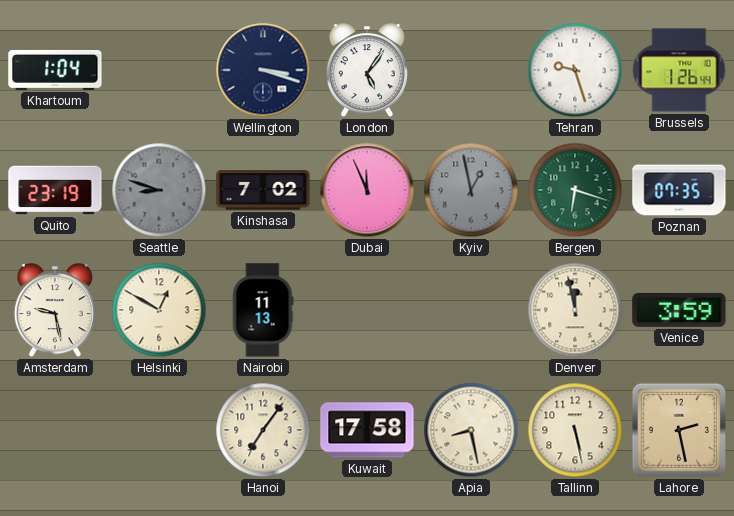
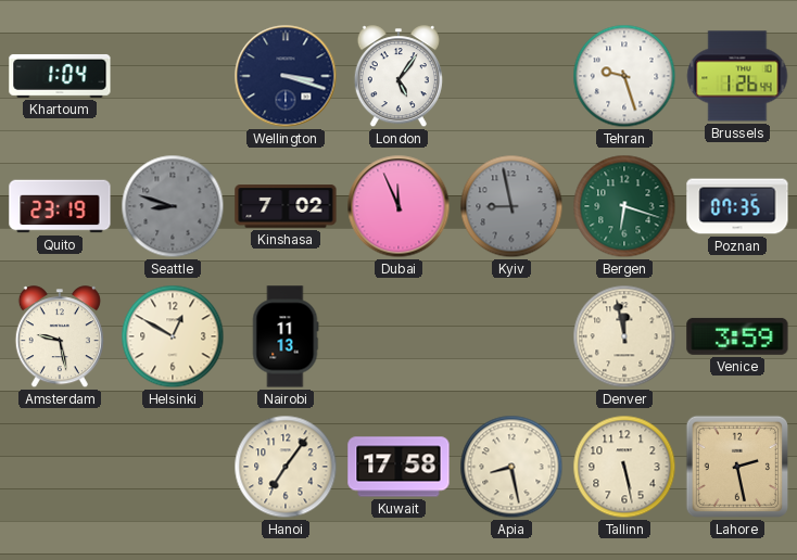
Kyiv: 12:58 -> 8:58 (511, 206)
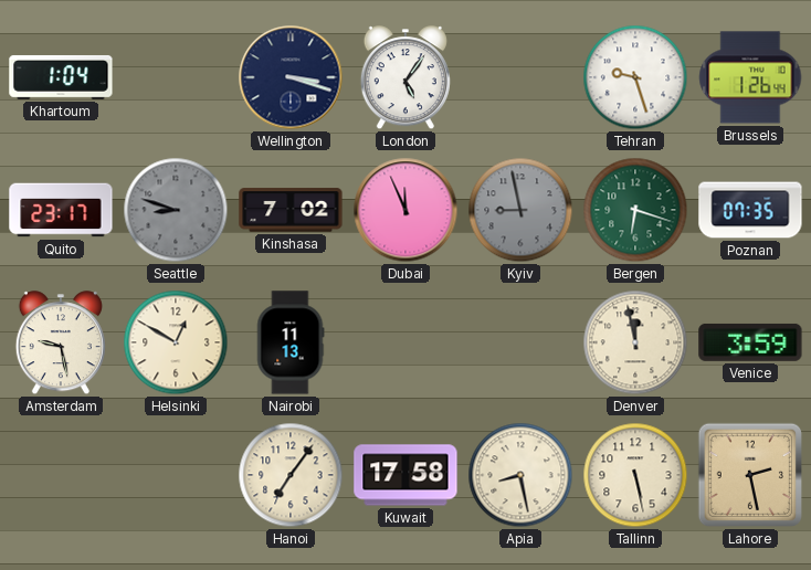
Quito: 23:19 -> 23:17 (61, 210)
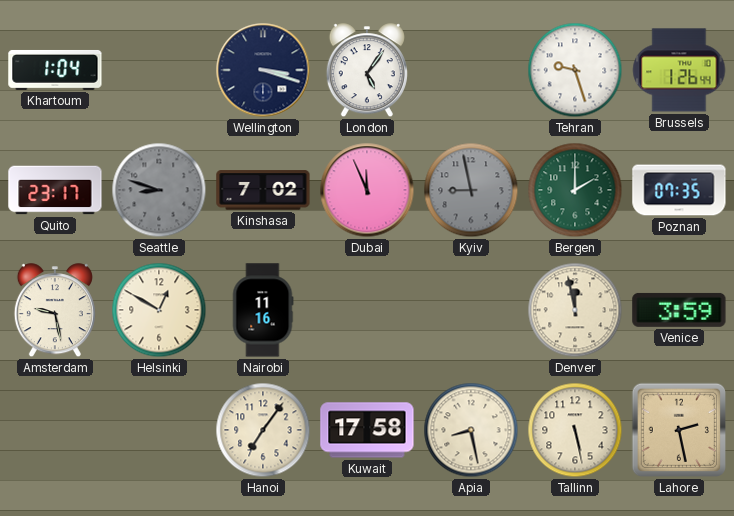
Bergen: 6:18 -> 2:00 (575, 190)
Nairobi: 11:13 -> 11:16 (263, 310)
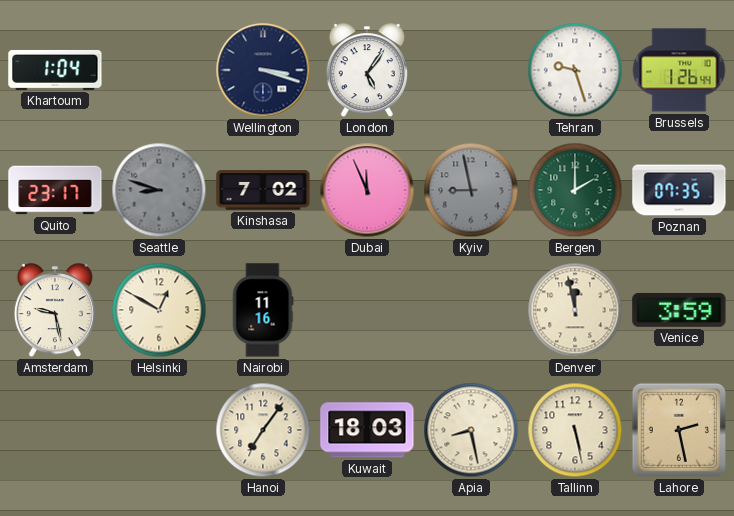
Kuwait: 17:58 -> 18:03 (367, 430)
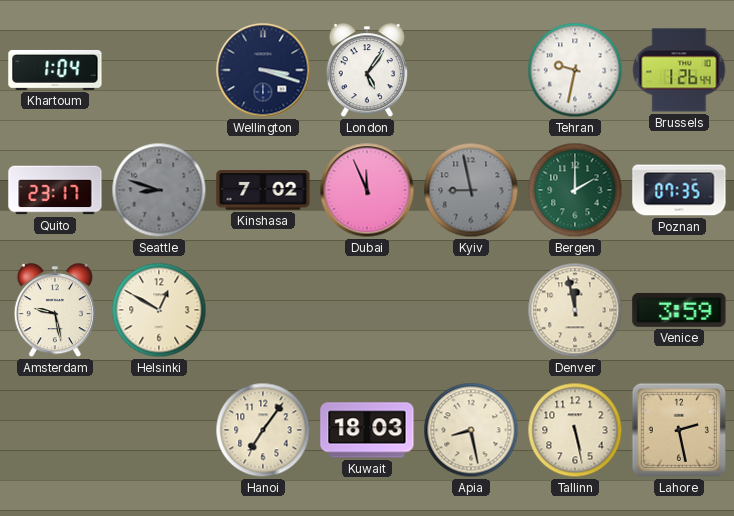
Tehran: 9:27 -> 9:32 (575, 70)
Nairobi: 11:16 -> none (263, 310)
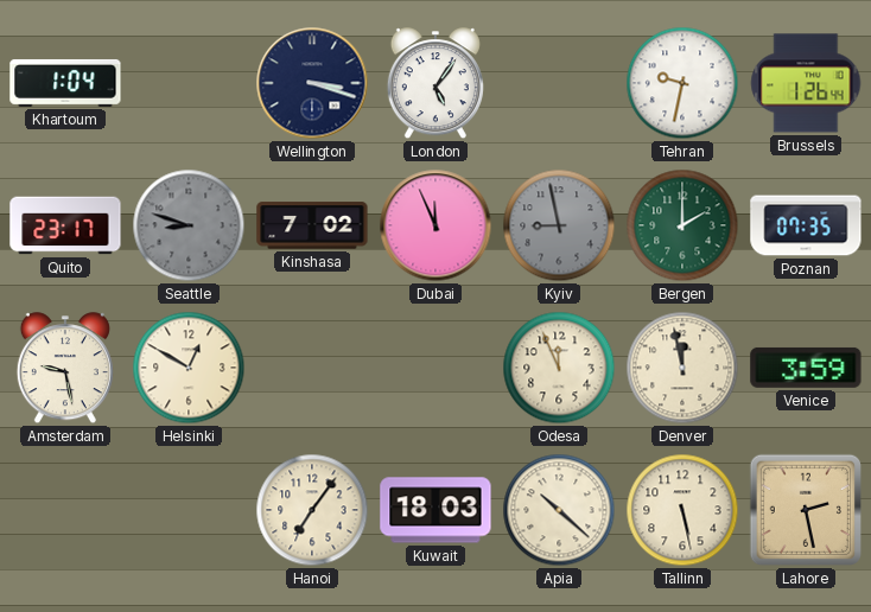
Odesa: none -> 11:56 (559, 368)
Apia: 8:28 -> 10:22 (559, 510)
